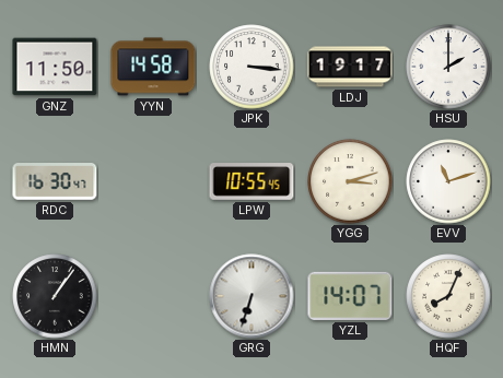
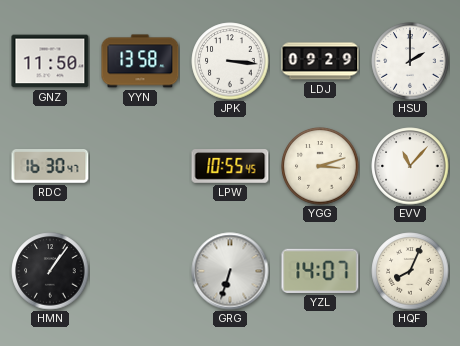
YYN: 14:58 -> 13:58 (140, 61)
LDJ: 19:17 -> 09:29 (320, 61)
EVV: 11:12 -> 11:07 (410, 166)
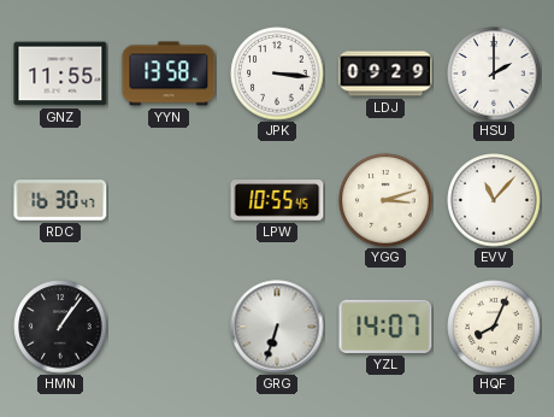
GNZ: 11:50 -> 11:55 (60, 74)
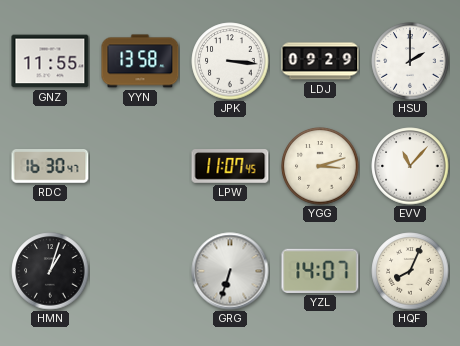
LPW: 10:55 -> 11:07 (230, 166)
HMN: 1:06 -> 1:03 (50, 271)
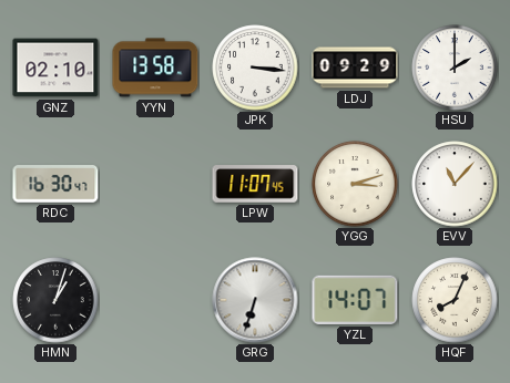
GNZ: 11:55 -> 02:10 (55, 68)
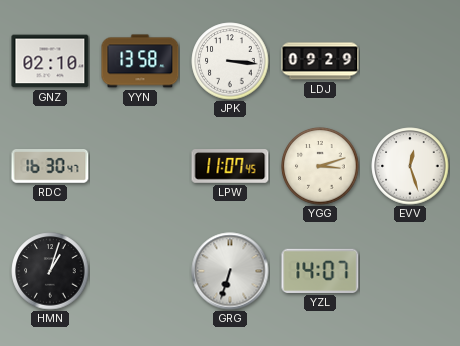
HSU: 2:00 -> none (455, 68)
EVV: 11:07 -> 12:27 (410, 166)
HQF: 8:04 -> none (455, 300)
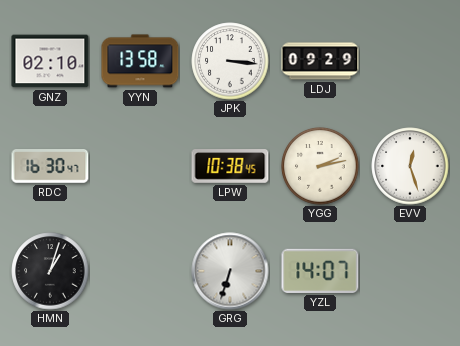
LPW: 11:07 -> 10:38 (230, 166)
YGG: 3:12 -> 2:13 (320, 166)
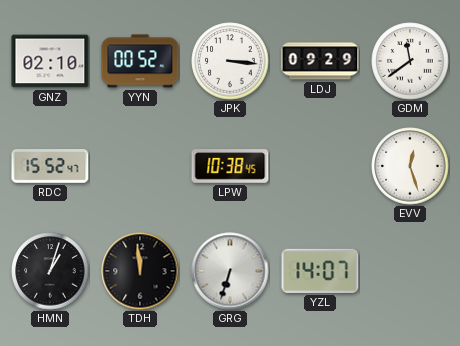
YYN: 13:58 -> 00:52 (140, 61)
GDM: none -> 11:39 (410, 61)
RDC: 16:30 -> 15:52 (50, 167)
YGG: 2:13 -> none (320, 166)
TDH: none -> 11:59 (140, 271)
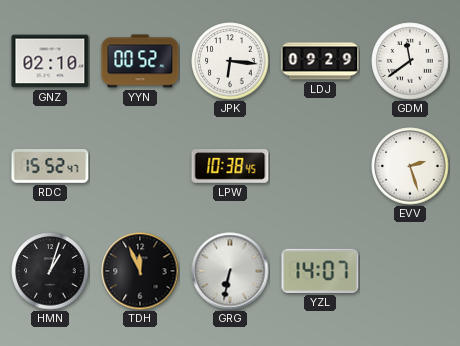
JPK: 3:16 -> 6:16 (230, 61)
EVV: 12:27 -> 2:27 (410, 166)
TDH: 11:59 -> 11:56 (140, 271)
GRG: 6:33 -> 6:32 (230, 271)
